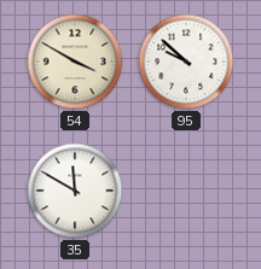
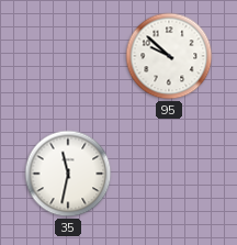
54: 3:50 -> none (75, 62)
35: 11:50 -> 11:32 (68, 174)
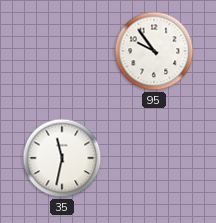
95: 9:52 -> 9:54 (154, 51)
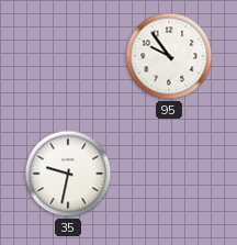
35: 11:32 -> 9:32 (68, 174)
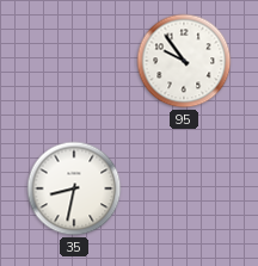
35: 9:32 -> 8:32 (74, 188)
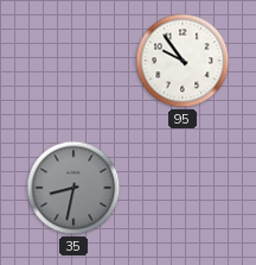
35 dial: white -> grey (73, 188)
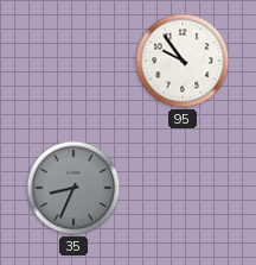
35: 8:32 -> 8:34 (73, 188)
